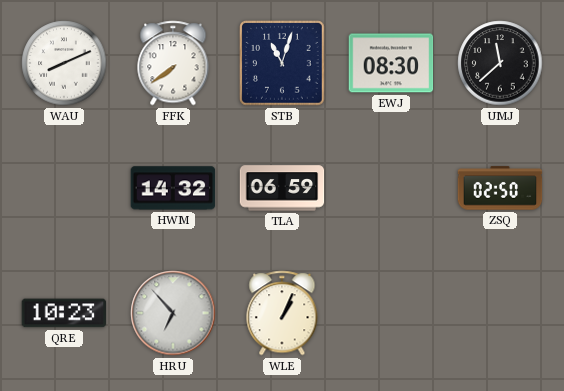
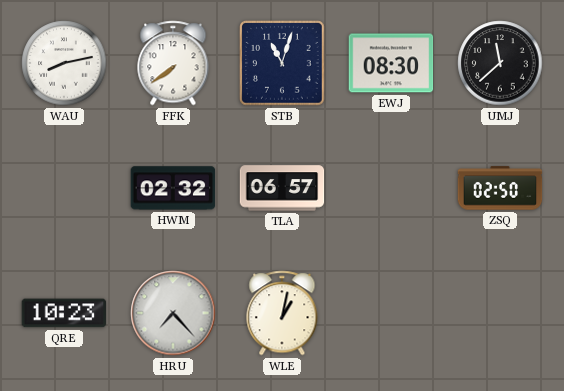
WAU: 8:11 -> 8:13 (64, 63)
HWM: 14:32 -> 02:32 (173, 188)
TLA: 06:59 -> 06:57 (282, 188)
HRU: 6:53 -> 7:23 (173, 313)
WLE: 1:04 -> 1:02 (282, 313)
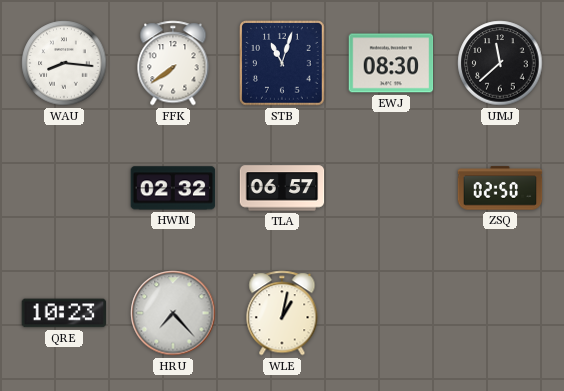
WAU: 8:13 -> 8:16 (64, 63)
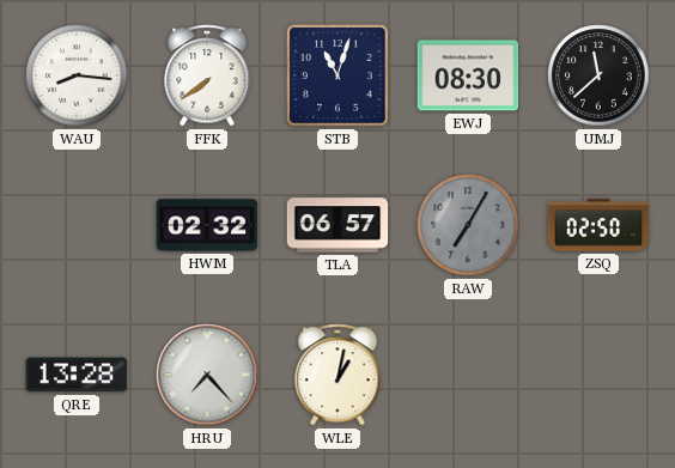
RAW: none -> 7:05 (468, 225)
QRE: 10:23 -> 13:28 (77, 375)
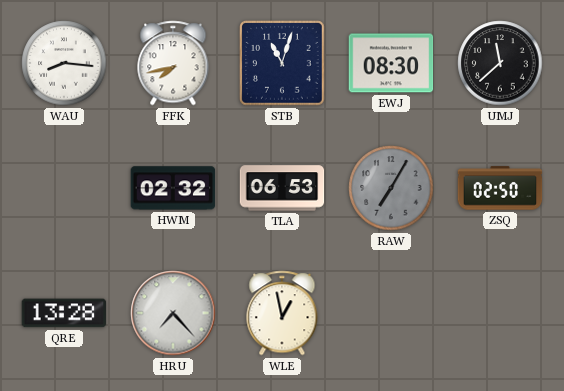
FFK: 7:39 -> 7:43 (173, 63)
TLA: 06:57 -> 06:53 (282, 188)
WLE: 1:02 -> 12:58 (282, 313)
